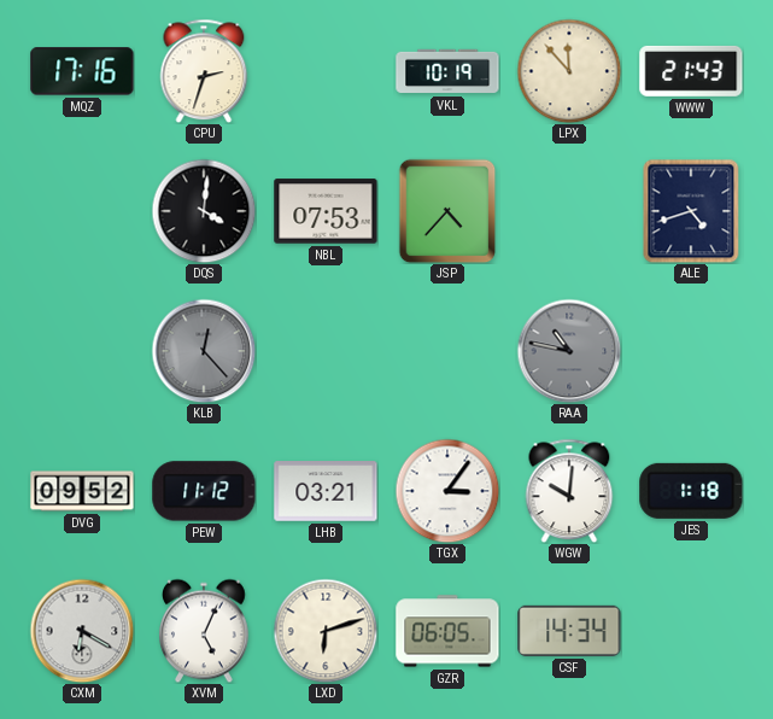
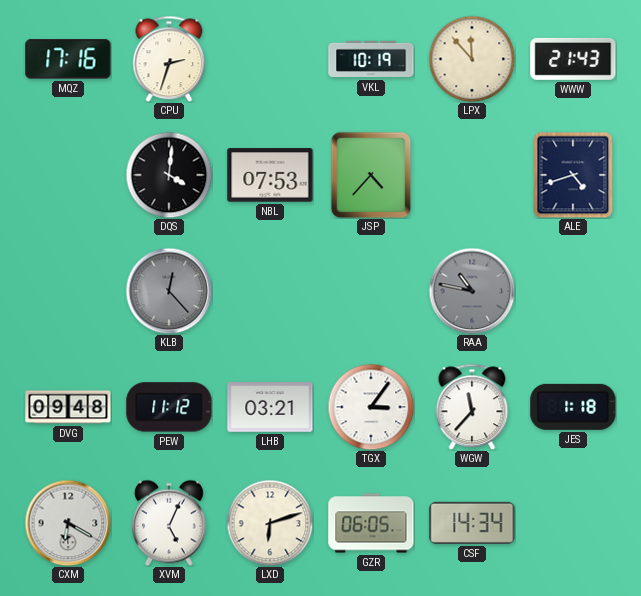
DVG: 09:52 -> 09:48 (68, 407)
WGW: 10:01 -> 11:37 (472, 407)
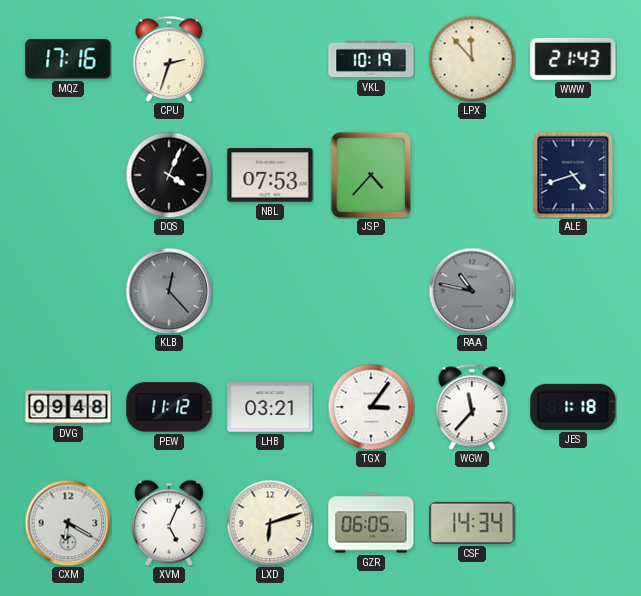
DQS: 4:01 -> 4:04 (169, 175)
